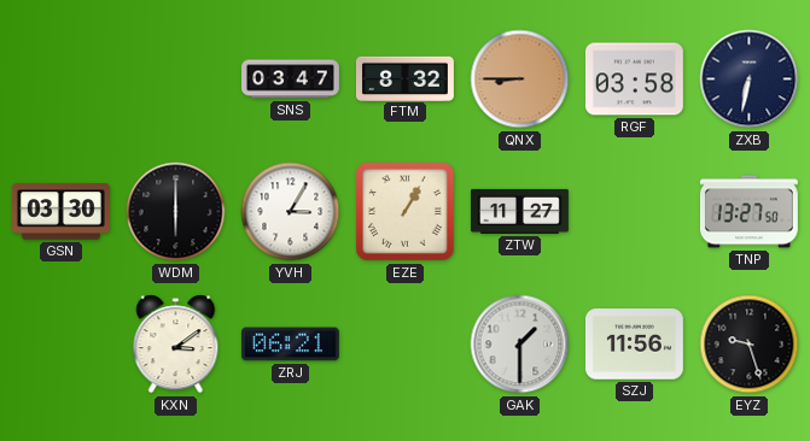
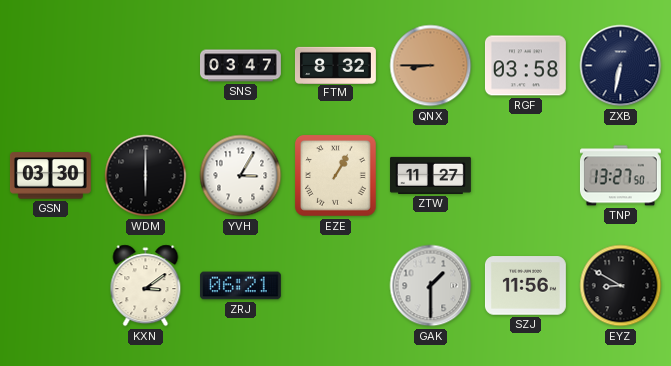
EYZ: 9:27 -> 8:50 (621, 286)
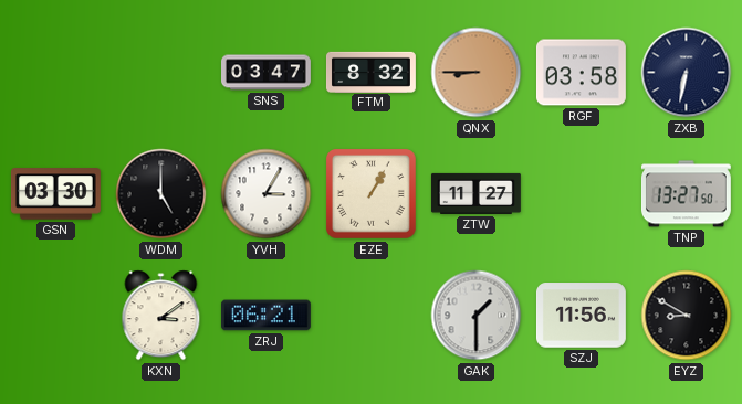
WDM: 6:00 -> 5:00 (161, 194)
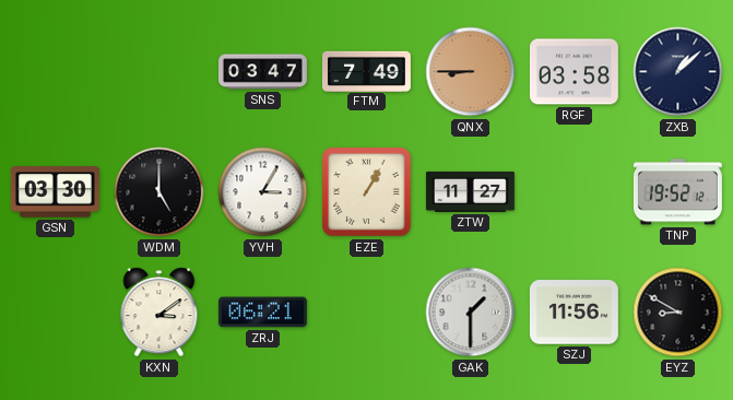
FTM: 8:32 -> 7:49 (367, 71)
ZXB: 6:32 -> 1:08 (678, 72)
TNP: 13:27 -> 19:52 (677, 192)
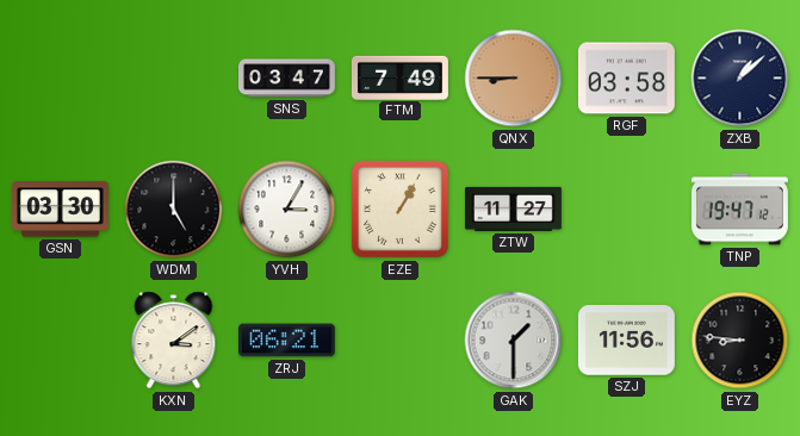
TNP: 19:52 -> 19:47 (739, 210)
EYZ: 8:50 -> 8:46 (740, 341)
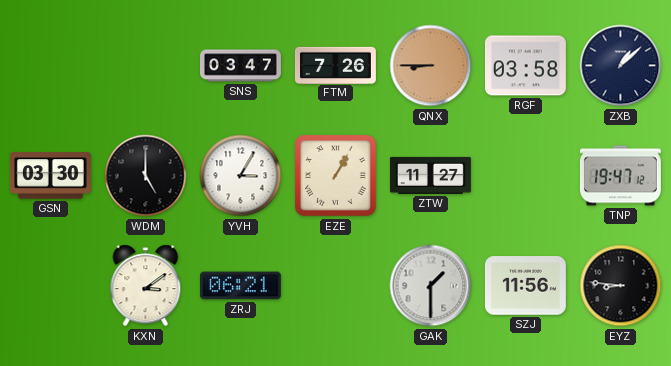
FTM: 7:49 -> 7:26 (336, 65)
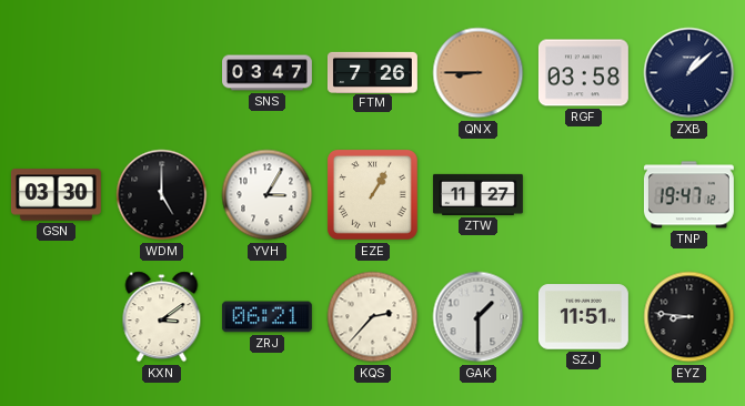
KQS: none -> 2:37 (373, 317)
SZJ: 11:56 -> 11:51 (583, 317)
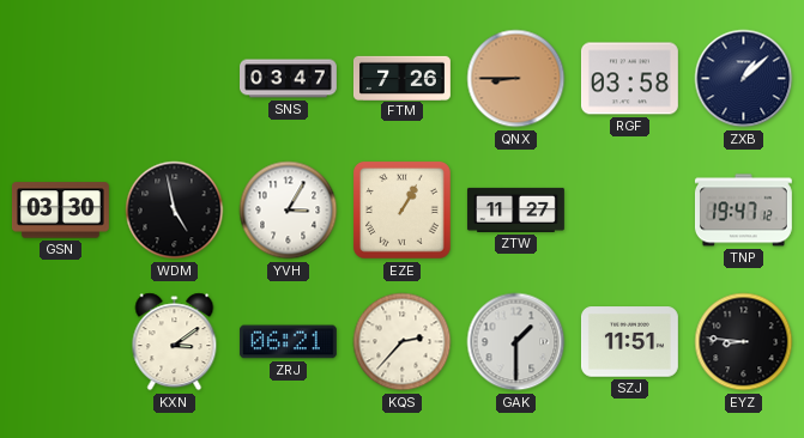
WDM: 5:00 -> 4:58 (175, 211)
